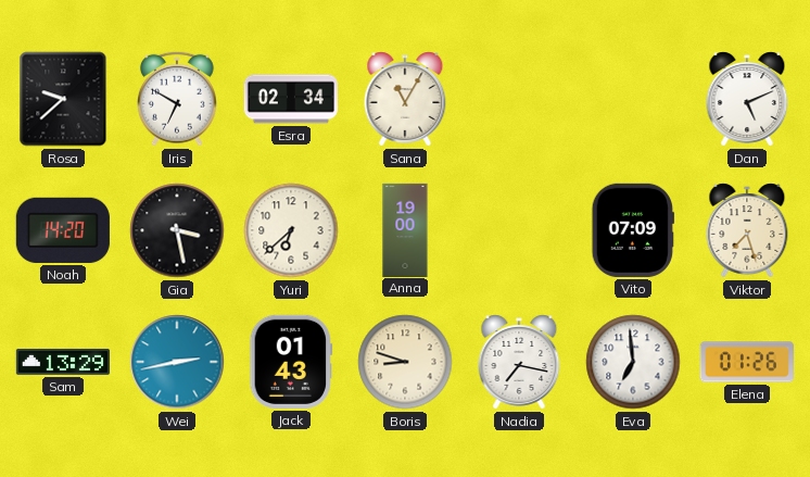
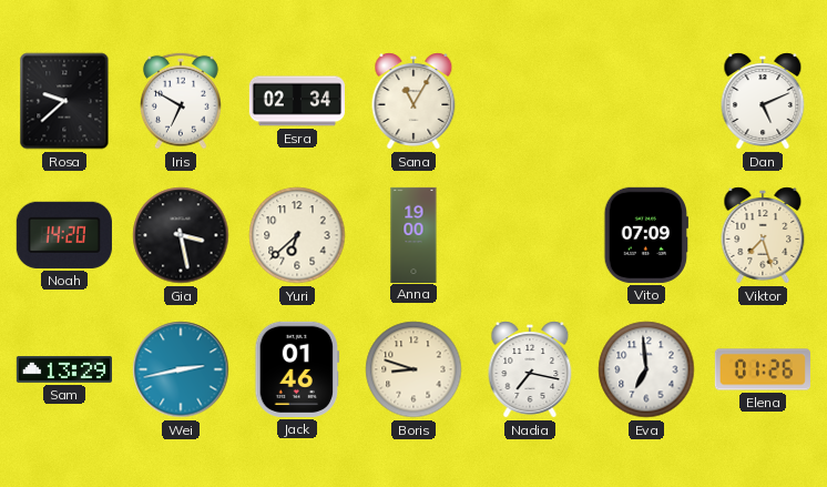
Jack: 01:43 -> 01:46 (297, 369)
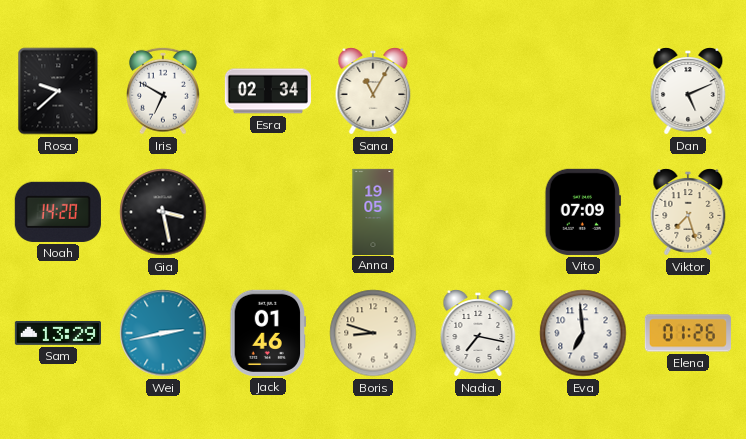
Yuri: 6:38 -> none (297, 235)
Anna: 19:00 -> 19:05 (373, 211)
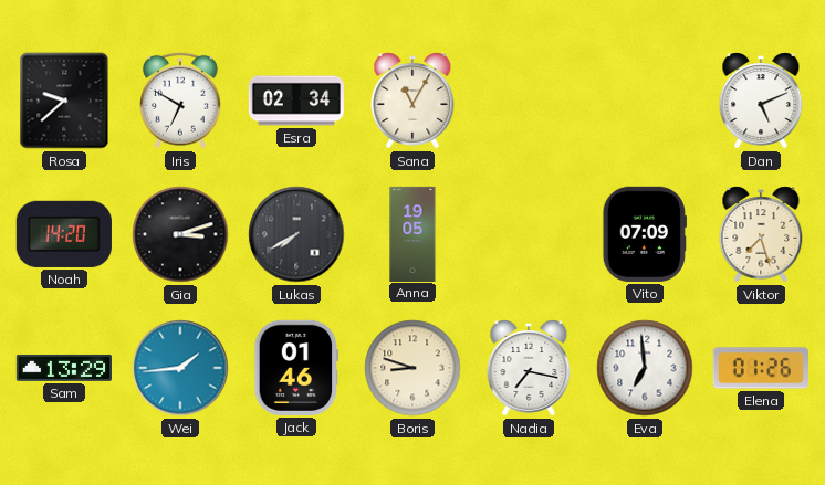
Gia: 3:28 -> 3:12 (180, 234)
Lukas: none -> 7:40 (296, 234)
Wei: 2:43 -> 1:44 (180, 368)
